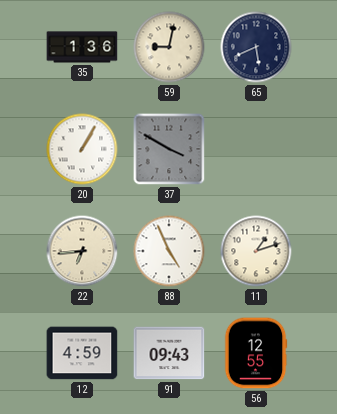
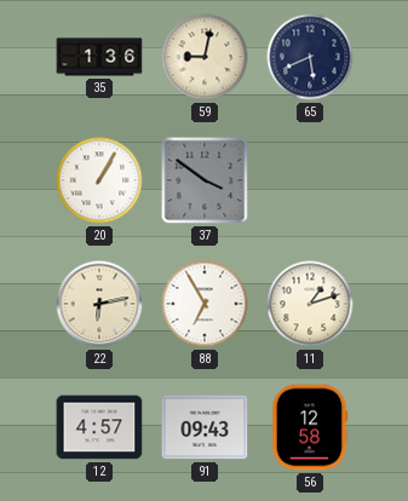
37: 3:50 -> 3:51 (205, 180)
22: 6:44 -> 6:13 (99, 304)
88: 4:56 -> 6:55 (205, 304)
12: 4:59 -> 4:57 (99, 427)
56: 12:55 -> 12:58 (310, 427)
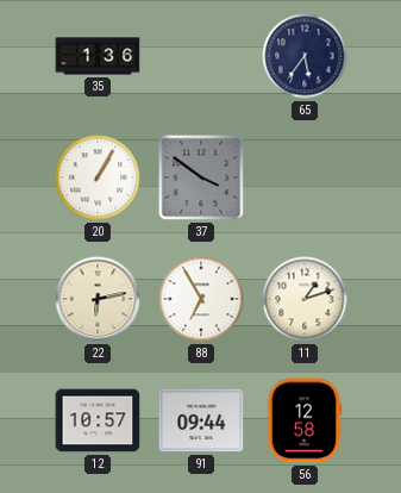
59: 9:02 -> none (205, 57)
65: 5:41 -> 5:36 (305, 56)
12: 4:57 -> 10:57 (98, 420)
91: 09:43 -> 09:44 (201, 420)
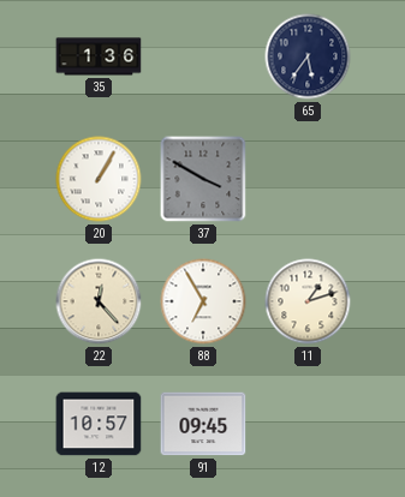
37: 3:51 -> 3:50 (203, 179)
22: 6:13 -> 12:23 (99, 301)
91: 09:44 -> 09:45 (203, 424)
56: 12:58 -> none (305, 420)
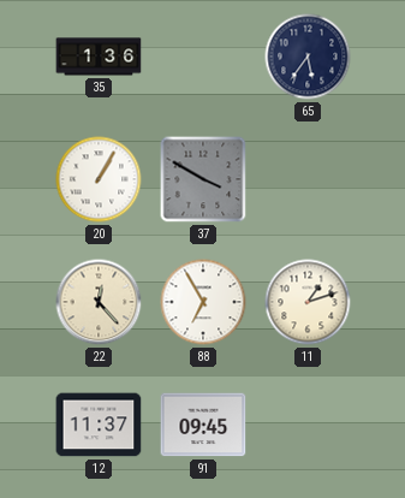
12: 10:57 -> 11:37 (99, 425)
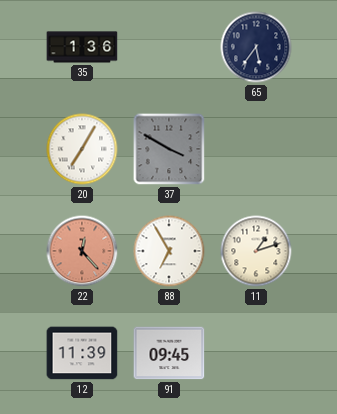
20: 1:05 -> 7:05 (82, 149)
22 dial: cream -> salmon (82, 251)
12: 11:37 -> 11:39 (82, 353)
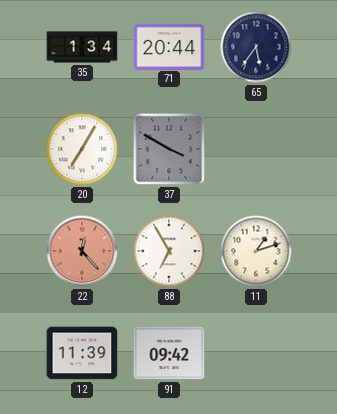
35: 1:36 -> 1:34 (82, 47)
71: none -> 20:44 (169, 46)
91: 09:45 -> 09:42 (169, 353)
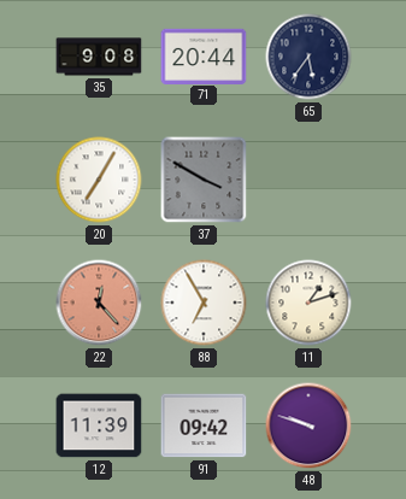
35: 1:34 -> 9:08 (99, 57)
48: none -> 9:48 (308, 425)
